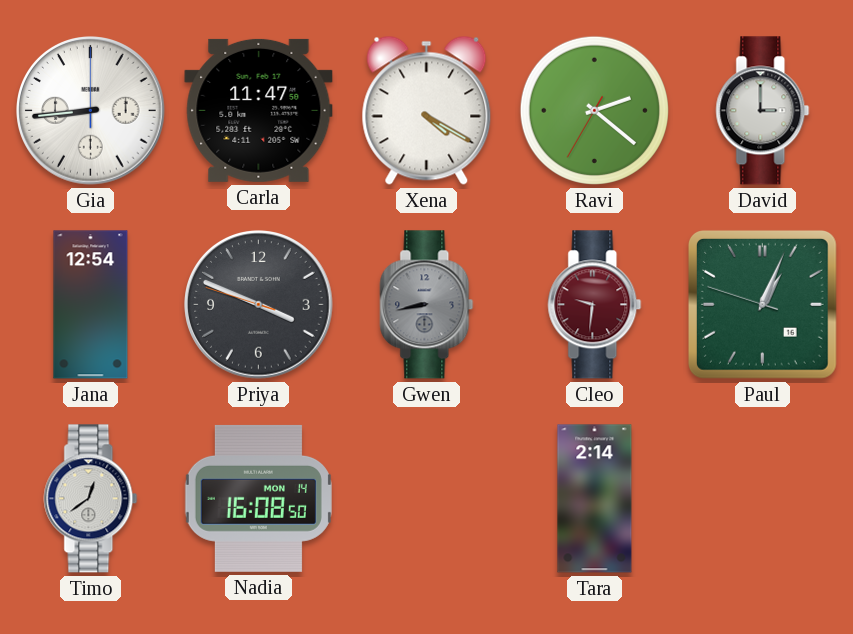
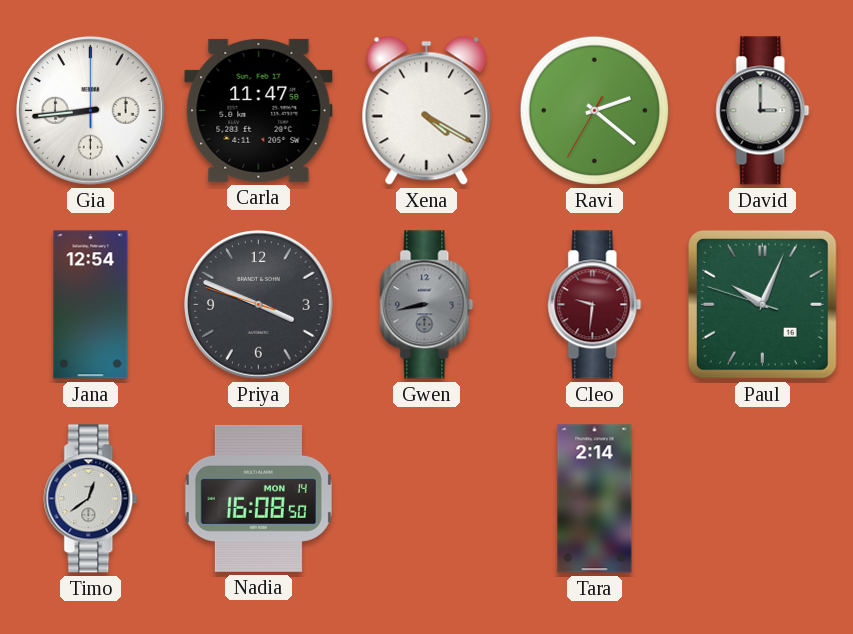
Paul: 1:03 -> 10:03 (762, 304)
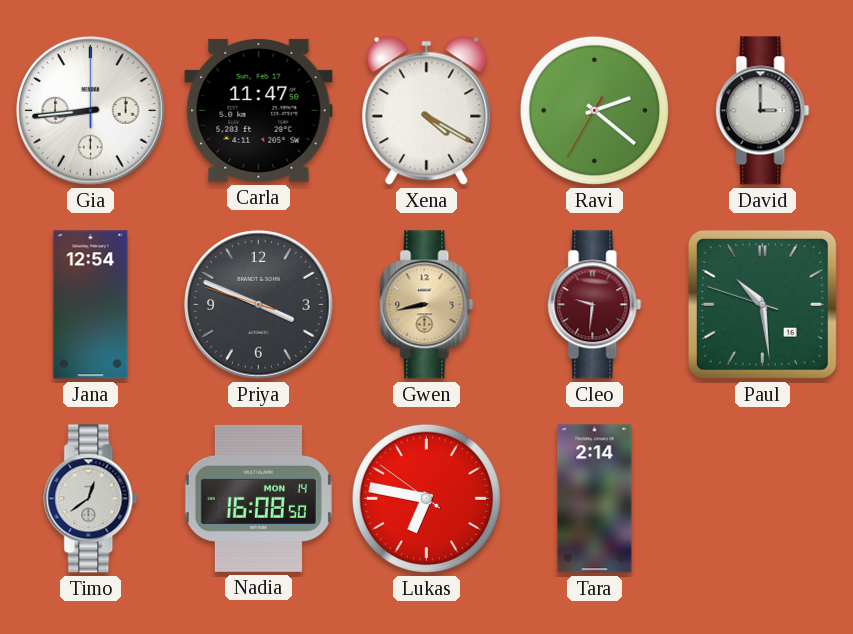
Gwen dial: grey -> champagne (427, 305)
Paul: 10:03 -> 10:28 (762, 304)
Lukas: none -> 6:46 (426, 498)
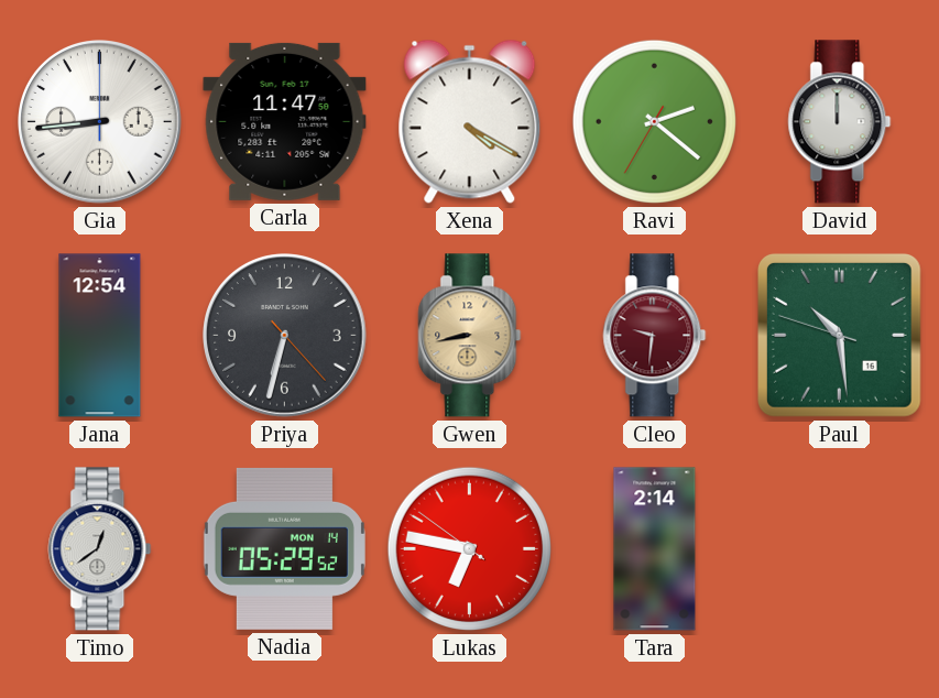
David: 3:00 -> 12:00 (840, 122)
Priya: 3:48 -> 6:32 (285, 336)
Nadia: 16:08 -> 05:29 (284, 548)
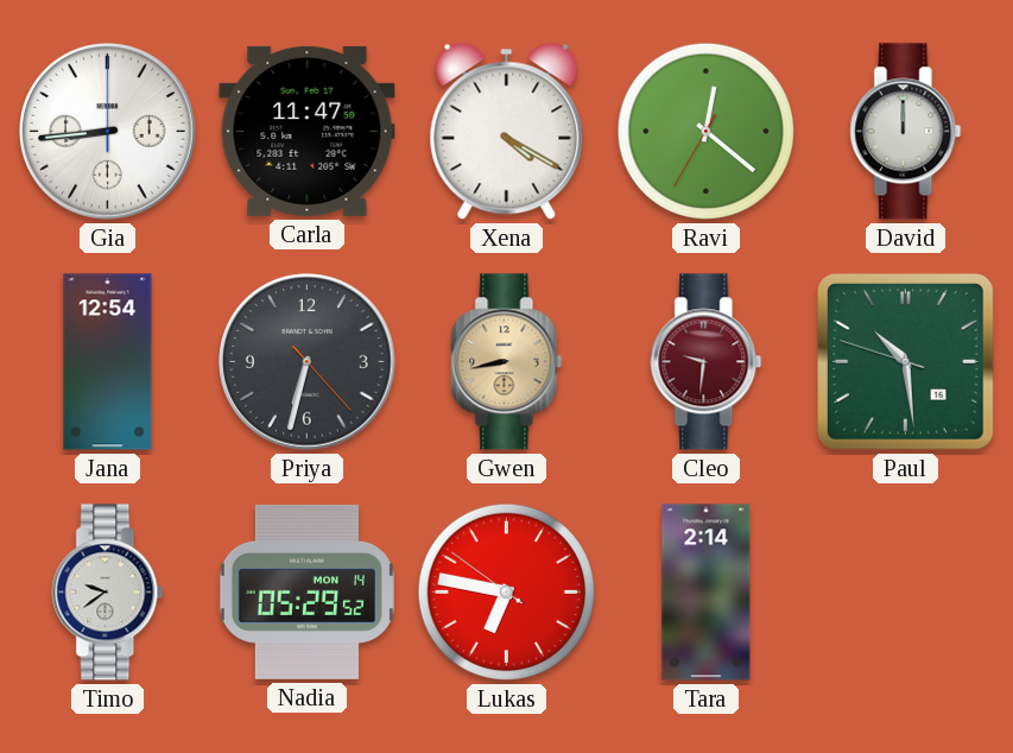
Ravi: 2:21 -> 12:21 (705, 131)
Timo: 12:39 -> 9:39 (108, 593)
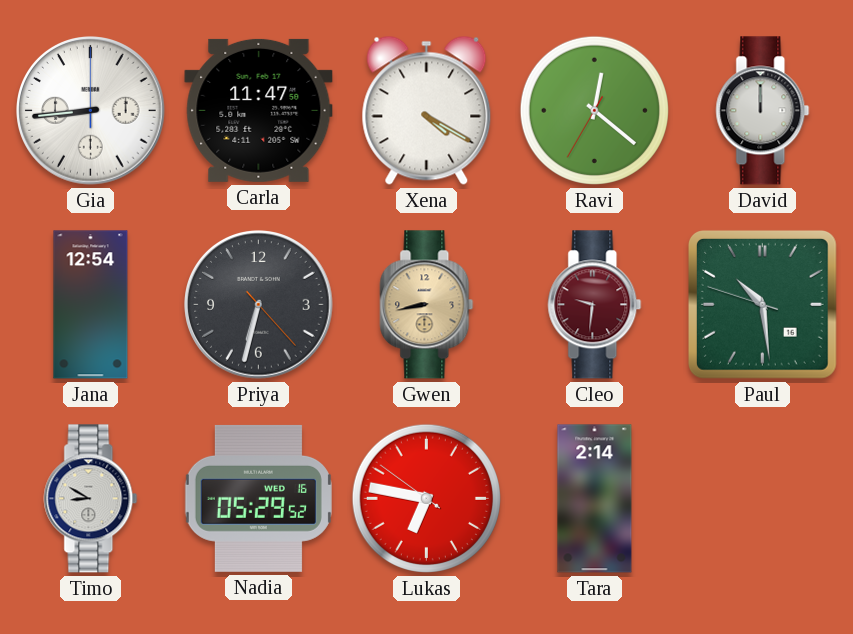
Timo: 9:39 -> 8:50 (91, 499)
Nadia date: MON 14 -> WED 16 (258, 498)
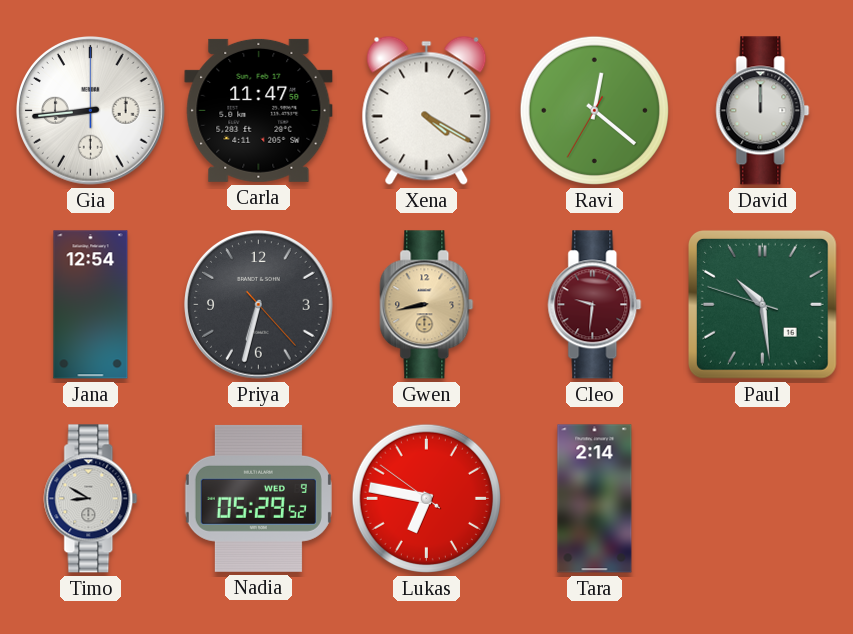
Nadia date: WED 16 -> WED 9 (258, 498)
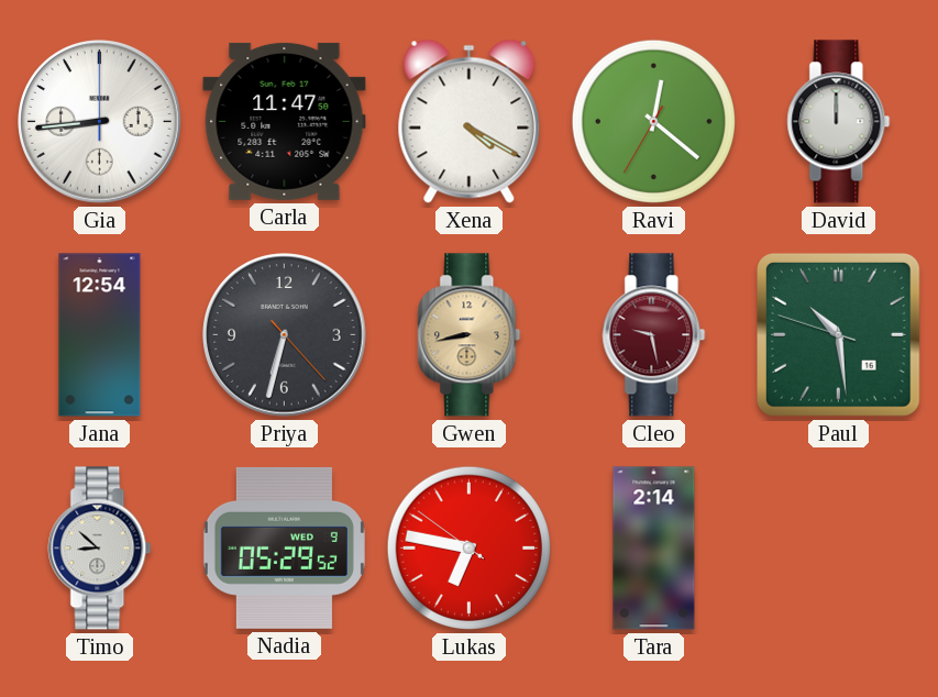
Cleo: 9:31 -> 9:28 (654, 335)
Timo: 8:50 -> 8:52 (100, 549)
